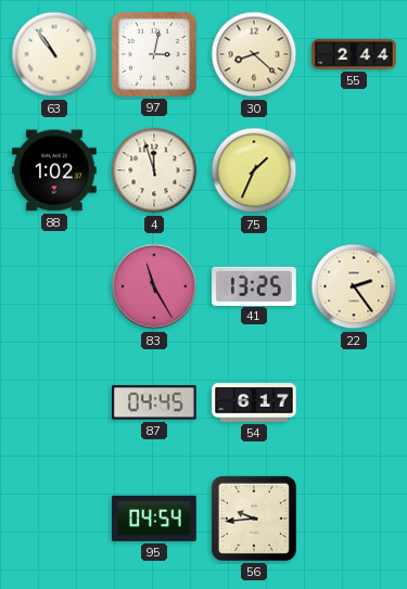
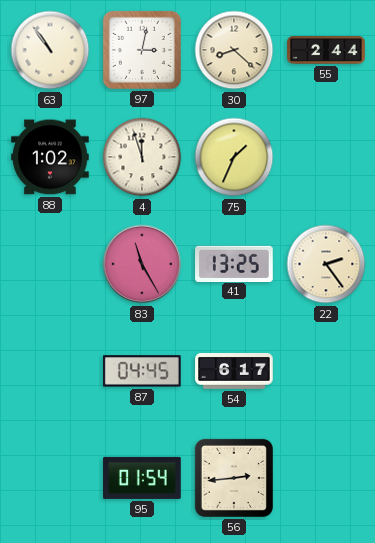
95: 04:54 -> 01:54 (142, 478)
56: 9:44 -> 2:44 (234, 478)
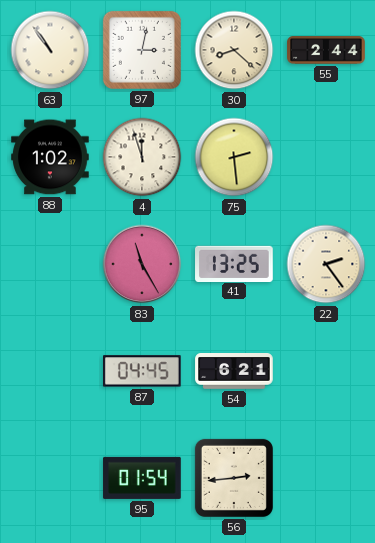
75: 1:34 -> 2:29 (234, 157)
54: 6:17 -> 6:21 (234, 372)
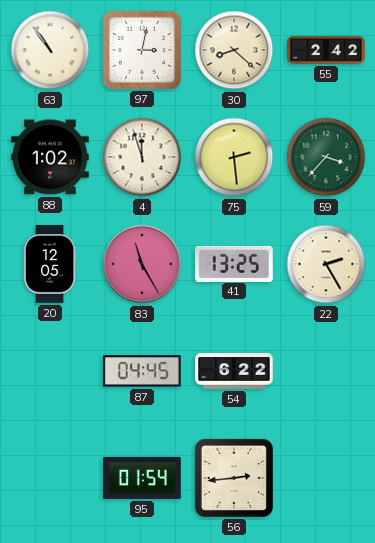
55: 2:44 -> 2:42 (326, 50)
59: none -> 3:37 (326, 157)
20: none -> 12:05 (50, 264)
22: 2:24 -> 2:25 (326, 264)
54: 6:21 -> 6:22 (234, 372)
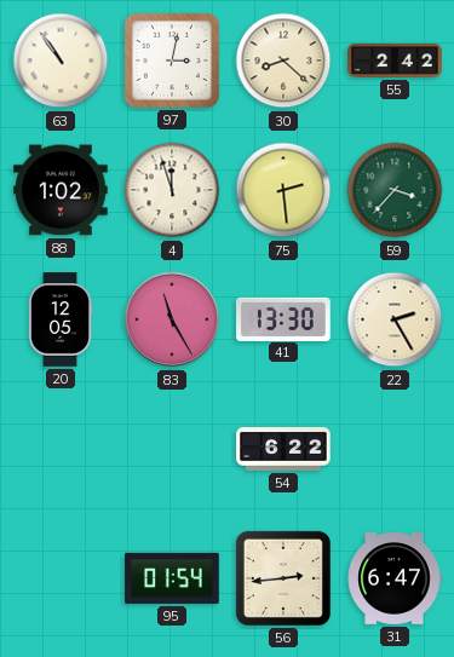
41: 13:25 -> 13:30 (283, 318)
87: 04:45 -> none (143, 371)
31: none -> 6:47 (395, 580)
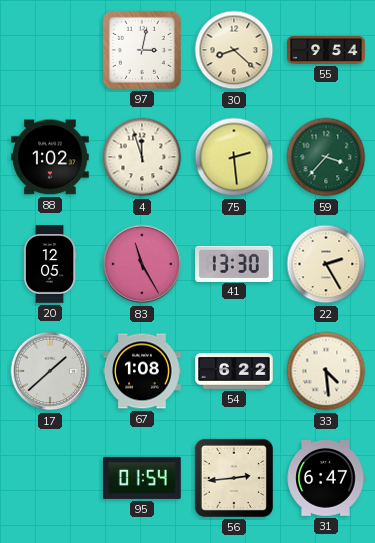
63: 10:54 -> none (61, 60)
55: 2:42 -> 9:54 (326, 50)
17: none -> 1:38 (50, 371)
67: none -> 1:08 (142, 371)
33: none -> 4:29 (326, 371)
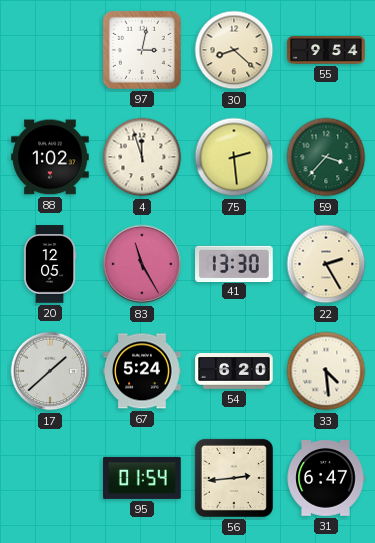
67: 1:08 -> 5:24 (142, 371)
54: 6:22 -> 6:20 (234, 372)
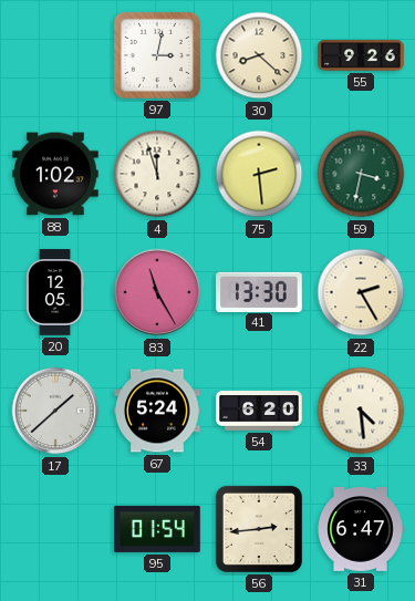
55: 9:54 -> 9:26 (361, 55)
59: 3:37 -> 3:32 (361, 174)
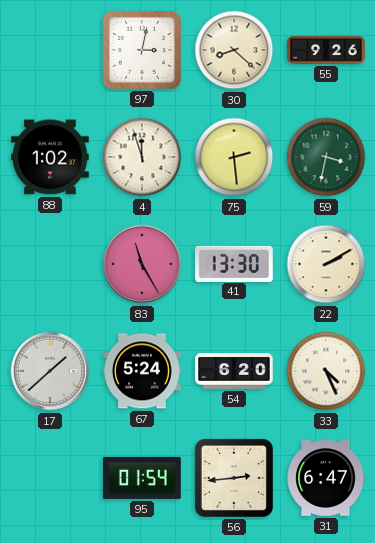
20: 12:05 -> none (55, 292)
22: 2:25 -> 2:10 (326, 264)
33: 4:29 -> 4:26 (326, 371)
